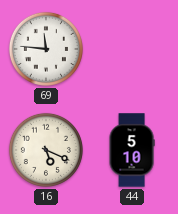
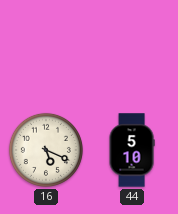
69: 11:46 -> none (46, 49)
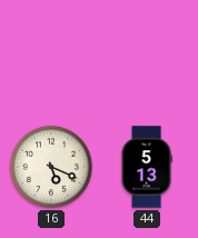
44: 5:10 -> 5:13 (147, 167)
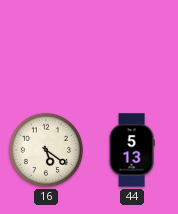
16: 5:19 -> 5:21 (46, 150)
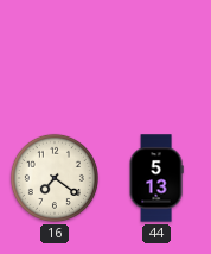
16: 5:21 -> 7:21 (55, 178)
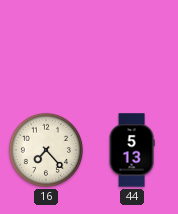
16: 7:21 -> 7:23 (46, 150)
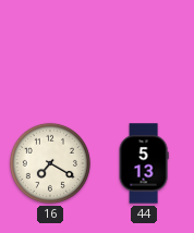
16: 7:23 -> 7:20 (50, 163)
